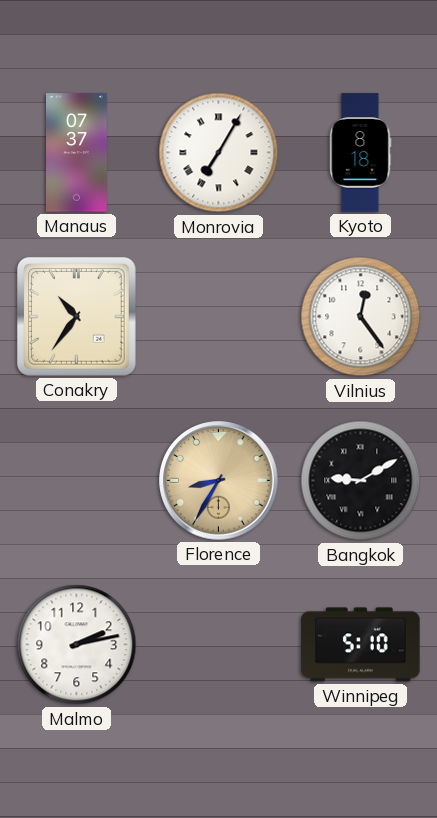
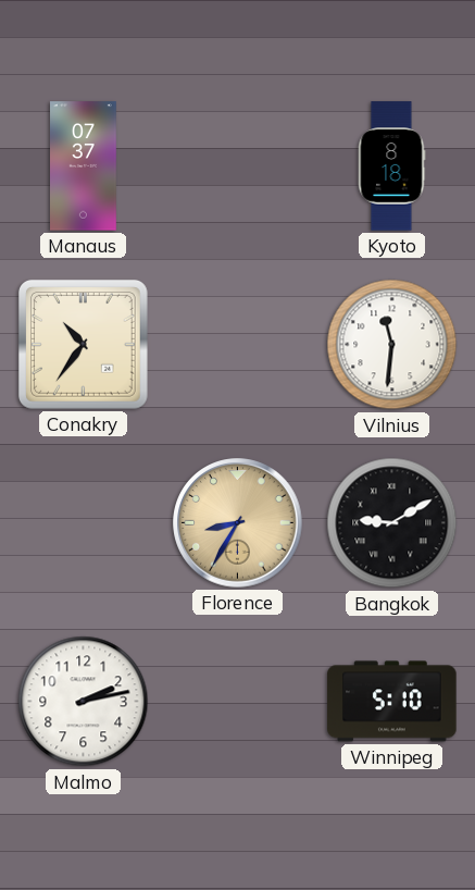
Monrovia: 7:05 -> none (219, 153)
Vilnius: 12:24 -> 11:31 (392, 345)
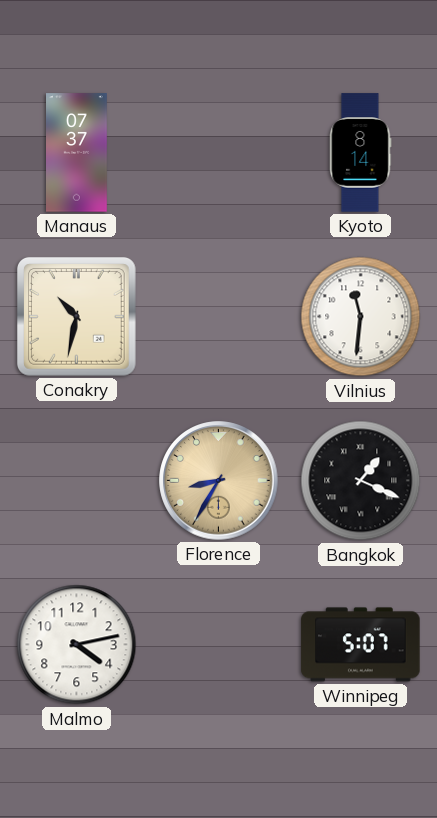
Kyoto: 8:18 -> 8:14 (360, 153)
Conakry: 10:36 -> 10:32 (76, 316)
Bangkok: 9:10 -> 1:19 (361, 481)
Malmo: 2:13 -> 4:13 (77, 645)
Winnipeg: 5:10 -> 5:07 (361, 645)
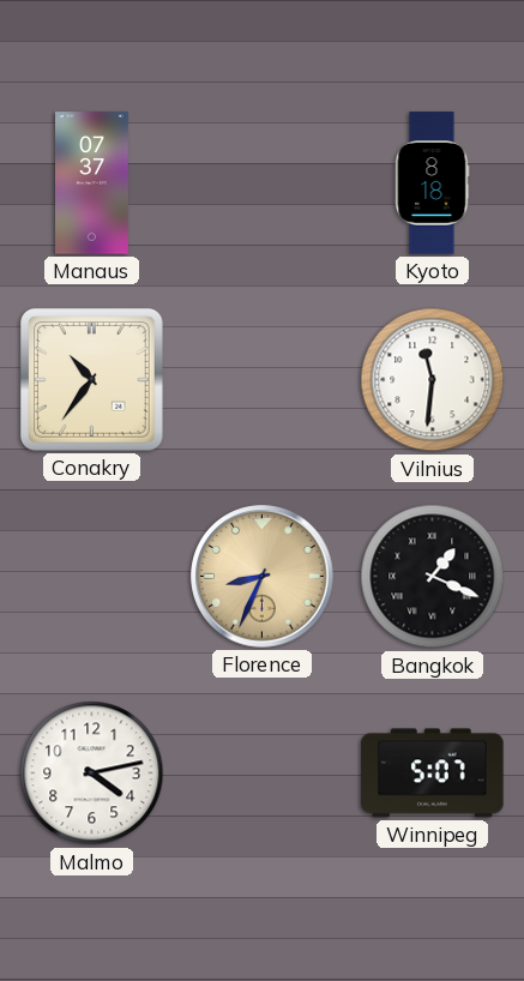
Kyoto: 8:14 -> 8:18 (432, 183)
Conakry: 10:32 -> 10:36 (91, 379)
Florence: 8:35 -> 8:34 (263, 577)
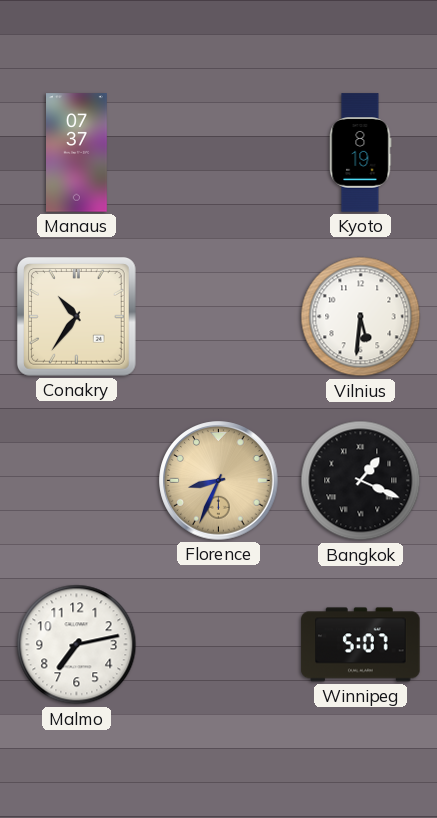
Kyoto: 8:18 -> 8:19 (360, 153)
Vilnius: 11:31 -> 5:31 (361, 317)
Malmo: 4:13 -> 7:13 (77, 645)
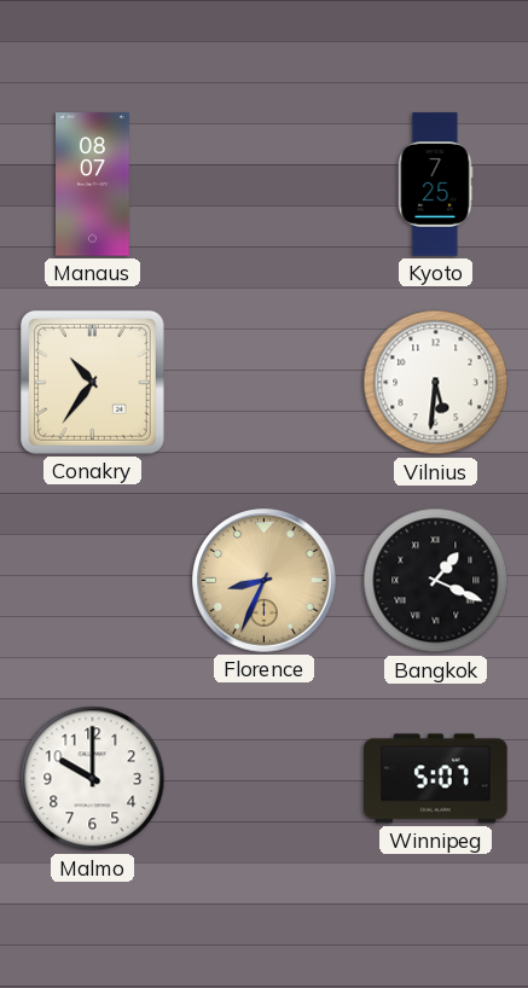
Manaus: 07:37 -> 08:07 (93, 185)
Kyoto: 8:19 -> 7:25 (435, 185)
Malmo: 7:13 -> 10:00 (93, 779)
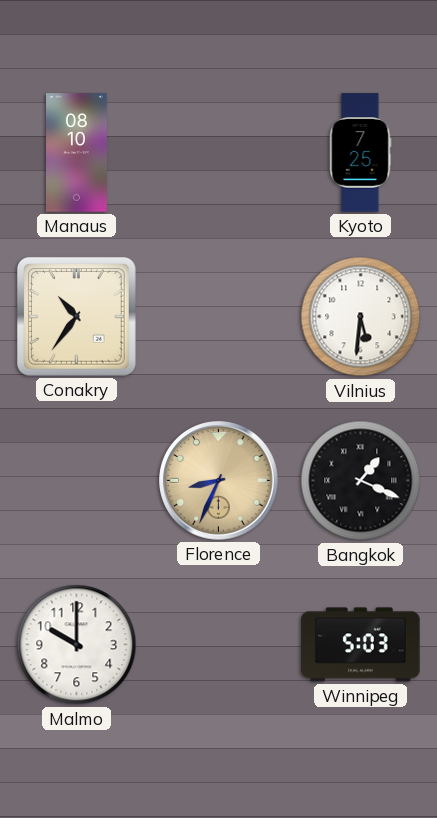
Manaus: 08:07 -> 08:10 (77, 153)
Winnipeg: 5:07 -> 5:03 (361, 645)
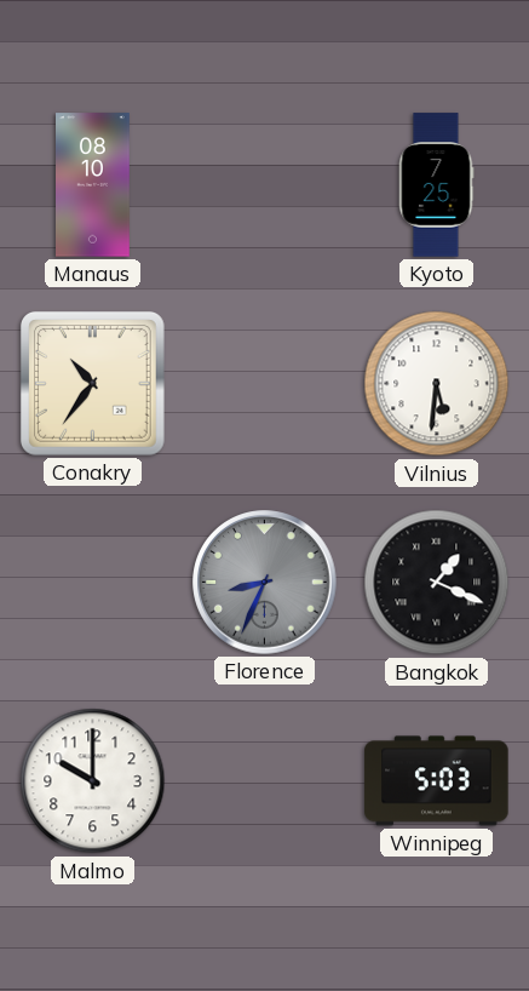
Florence dial: champagne -> grey (265, 583)
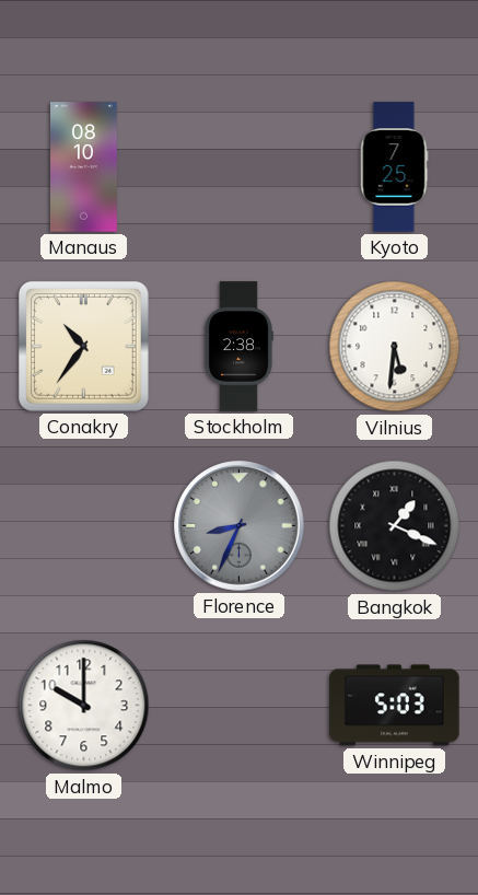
Stockholm: none -> 2:38 (238, 347)
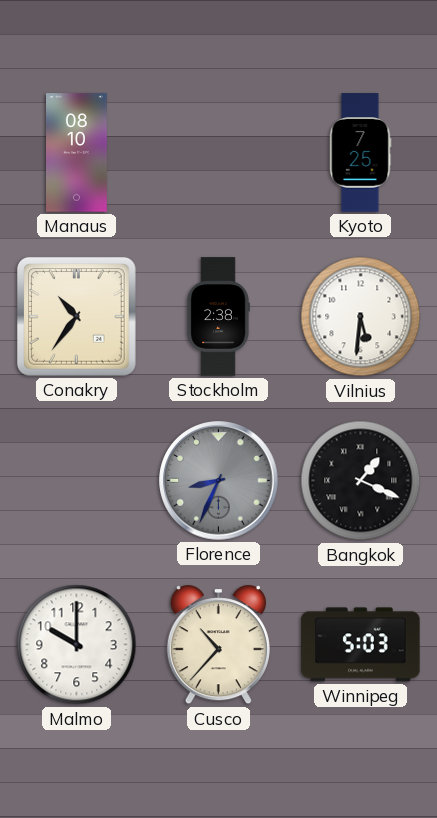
Cusco: none -> 10:37 (218, 645)
